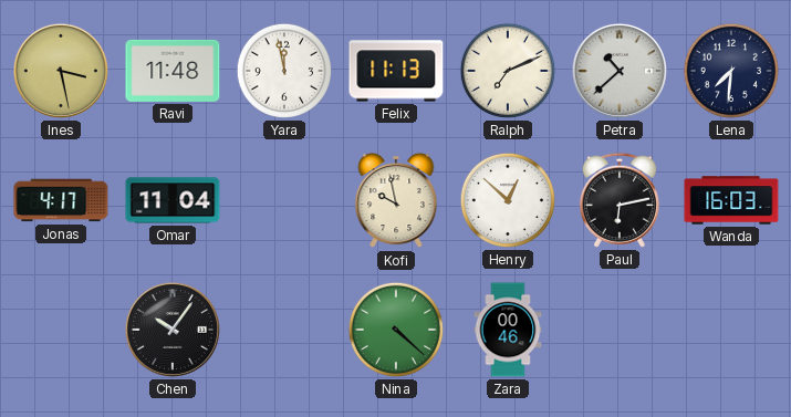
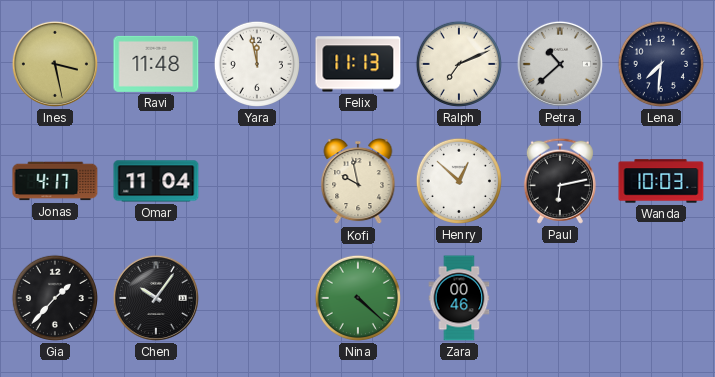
Wanda: 16:03 -> 10:03 (661, 181)
Gia: none -> 1:37 (55, 298)
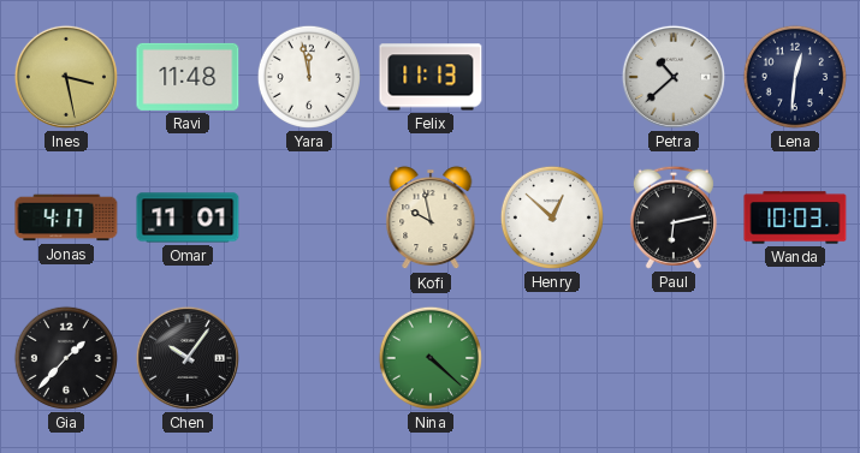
Ralph: 7:11 -> none (459, 64)
Lena: 7:31 -> 12:31 (795, 77)
Omar: 11:04 -> 11:01 (188, 217)
Zara: 00:46 -> none (459, 298)
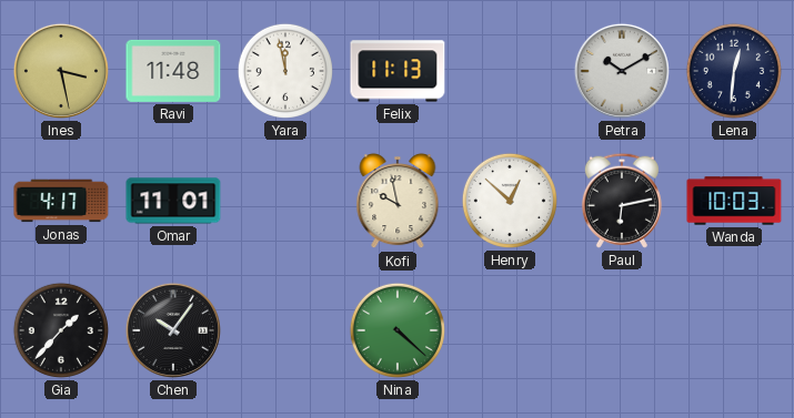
Petra: 10:38 -> 10:10 (622, 71)
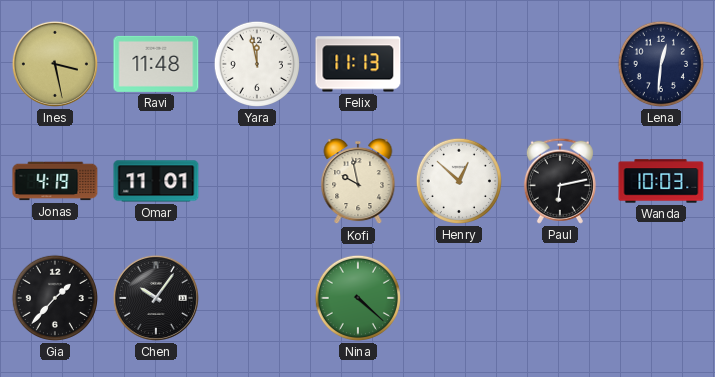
Petra: 10:10 -> none (622, 71)
Jonas: 4:17 -> 4:19 (55, 181)
